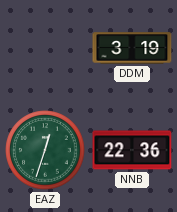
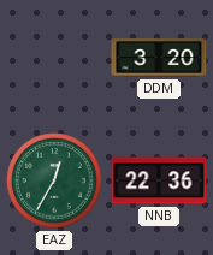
DDM: 3:19 -> 3:20 (159, 58)
EAZ: 12:33 -> 12:35 (54, 180)
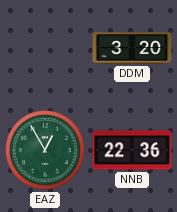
EAZ: 12:35 -> 12:55 (45, 150)
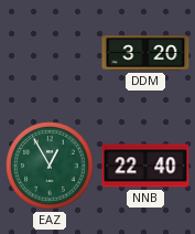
NNB: 22:36 -> 22:40 (145, 166)
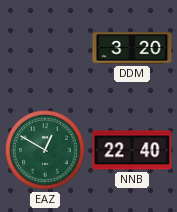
EAZ: 12:55 -> 12:50 (45, 150)
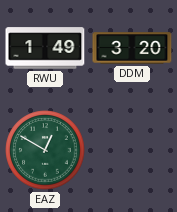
RWU: none -> 1:49 (45, 48)
NNB: 22:40 -> none (132, 150)
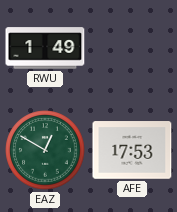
DDM: 3:20 -> none (132, 48)
AFE: none -> 17:53 (132, 150)
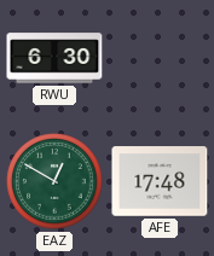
RWU: 1:49 -> 6:30 (54, 58)
AFE: 17:53 -> 17:48 (160, 181)
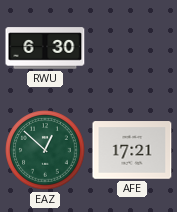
EAZ: 12:50 -> 12:52 (45, 150)
AFE: 17:48 -> 17:21 (132, 150)
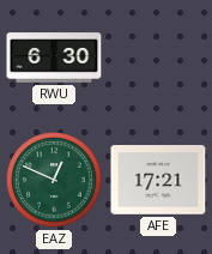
EAZ: 12:52 -> 12:49 (54, 180)
